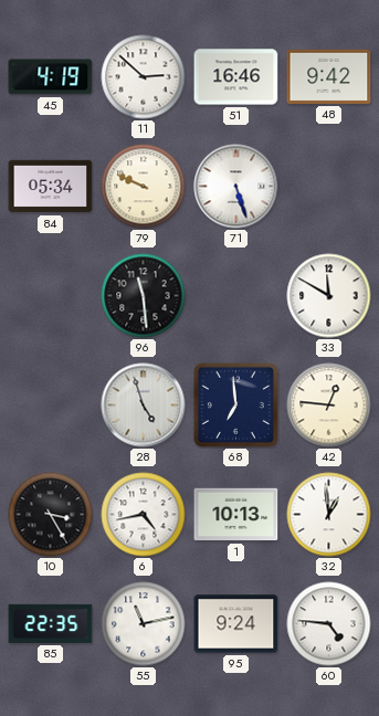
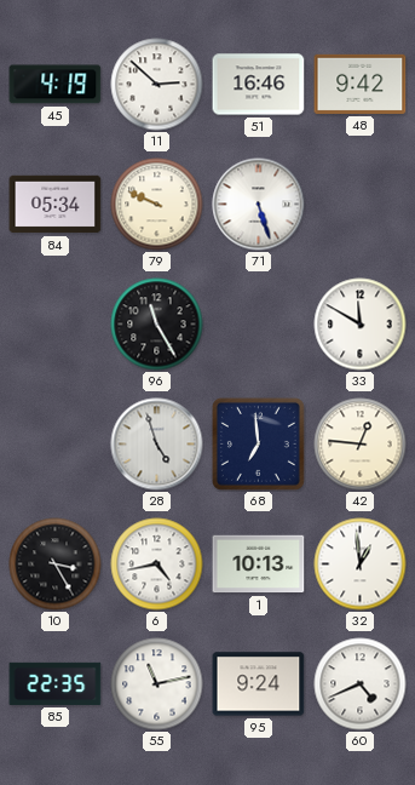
96: 11:29 -> 11:25 (157, 325)
60: 4:46 -> 4:41 (361, 684)
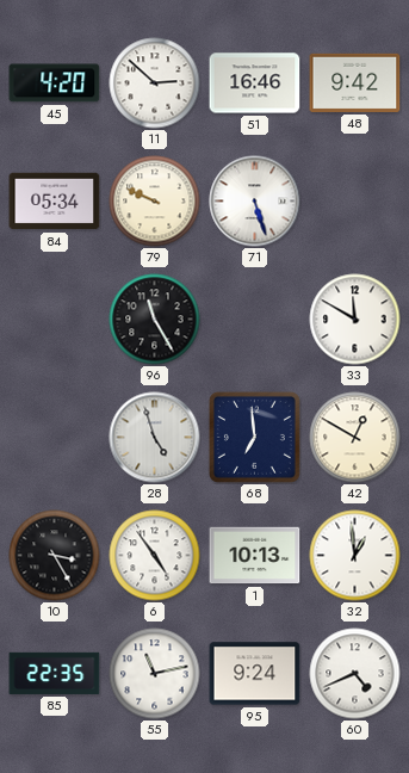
45: 4:19 -> 4:20 (55, 84)
42: 12:46 -> 12:50 (355, 438)
6: 4:43 -> 4:54 (155, 556)
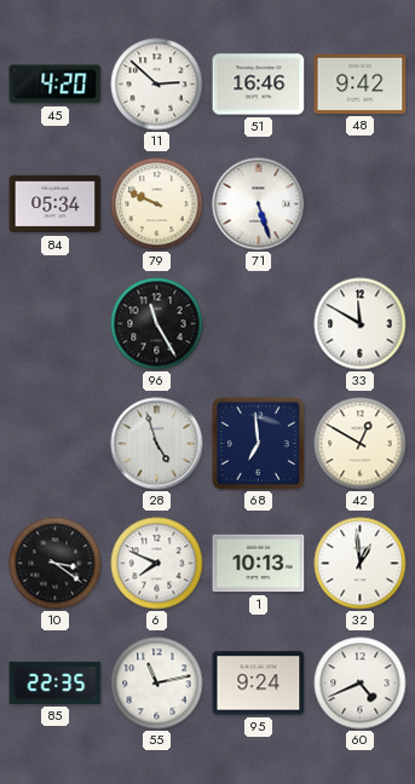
10: 3:25 -> 3:21 (56, 564)
6: 4:54 -> 7:49 (157, 564)
